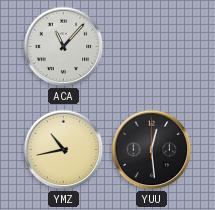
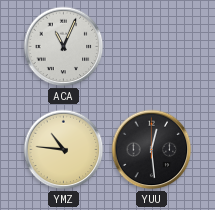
ACA: 11:07 -> 11:04 (64, 47)
YMZ: 10:43 -> 10:46 (64, 150)
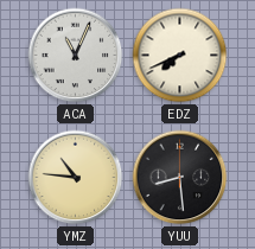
EDZ: none -> 7:41 (180, 56)
YUU: 12:29 -> 8:29 (180, 178)
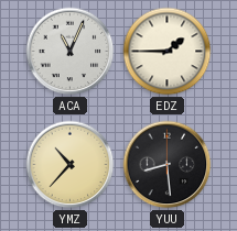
EDZ: 7:41 -> 1:45 (168, 52)
YMZ: 10:46 -> 10:37 (71, 165)
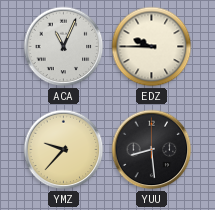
EDZ: 1:45 -> 9:45 (152, 47)
YMZ: 10:37 -> 9:37 (64, 150)
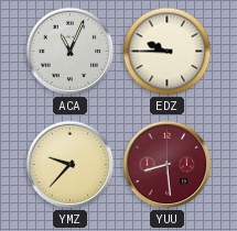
YUU dial: black -> burgundy (168, 165)
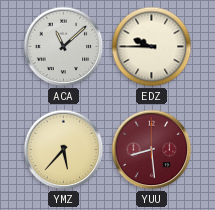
ACA: 11:04 -> 11:08 (64, 47)
YMZ: 9:37 -> 5:37 (64, 150)
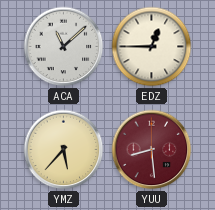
EDZ: 9:45 -> 12:45 (152, 47)
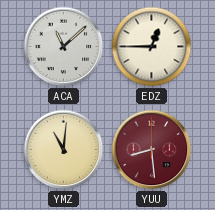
YMZ: 5:37 -> 11:01 (64, 150)
